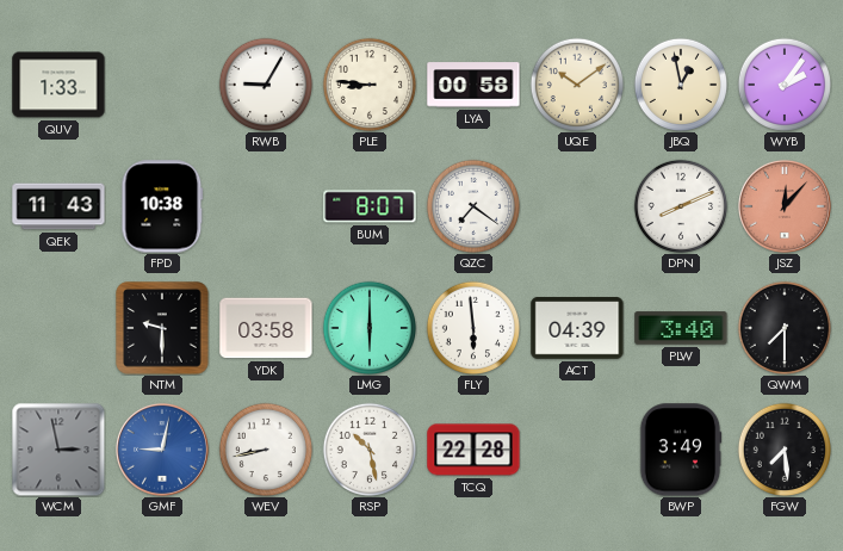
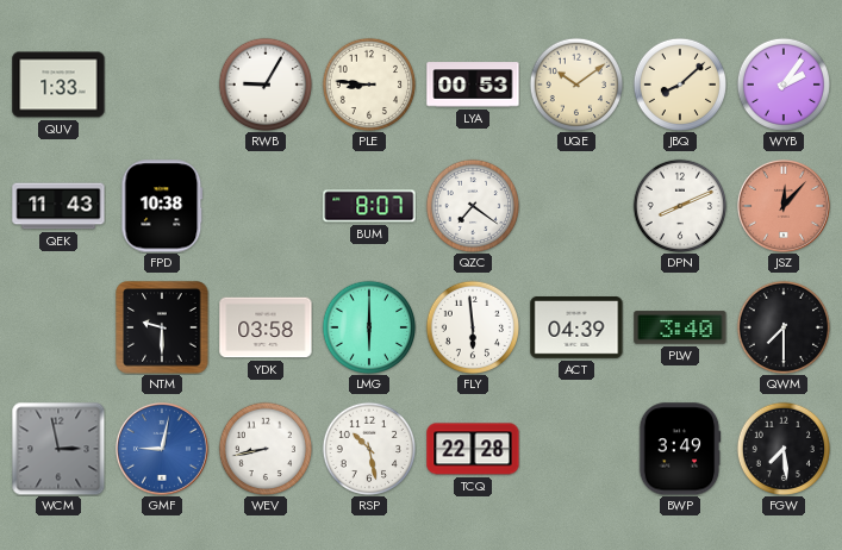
LYA: 00:58 -> 00:53 (473, 85)
JBQ: 12:58 -> 8:08 (679, 83)
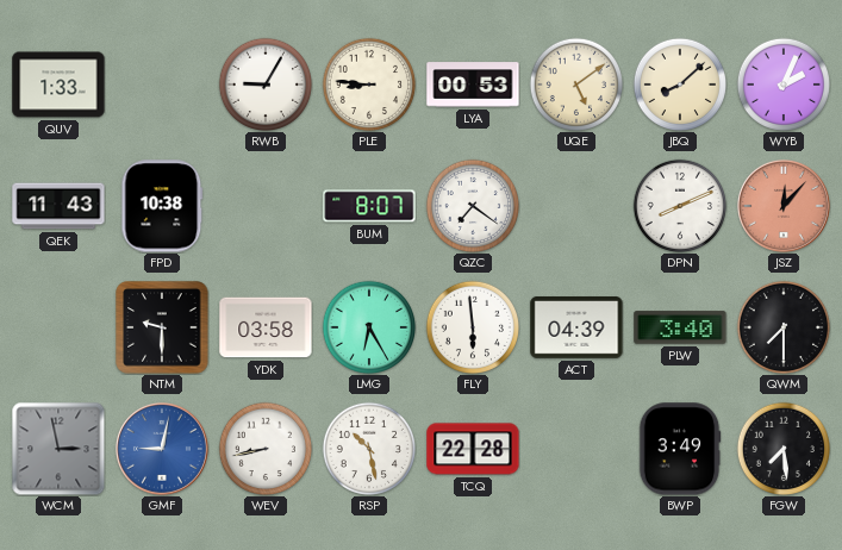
UQE: 10:09 -> 5:09 (575, 83)
WYB: 2:06 -> 2:04 (782, 83)
LMG: 6:00 -> 6:25 (368, 326)
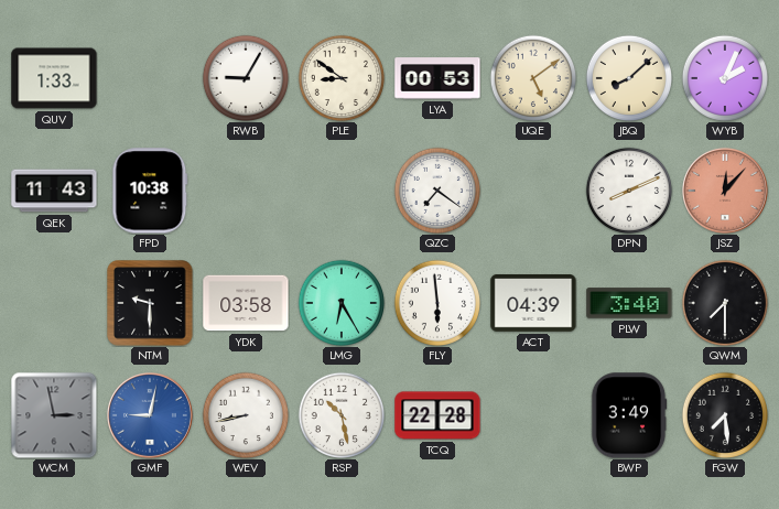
PLE: 8:46 -> 8:51 (340, 77)
BUM: 8:07 -> none (369, 206)
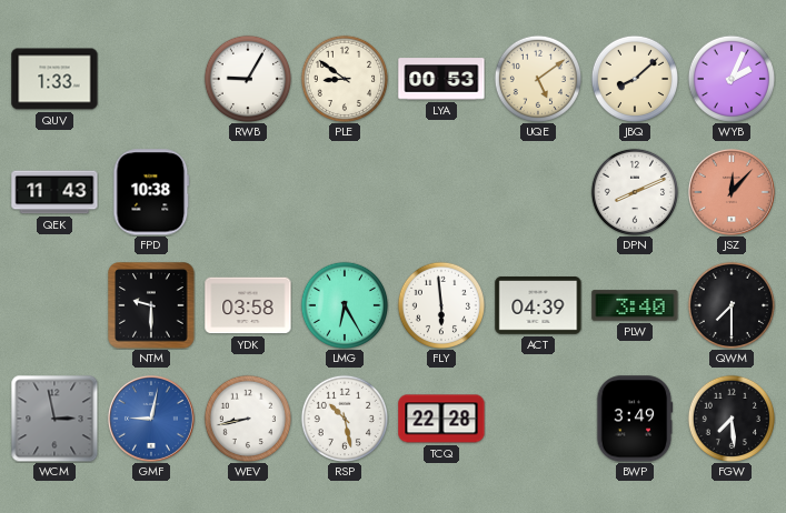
QZC: 7:21 -> none (436, 189)
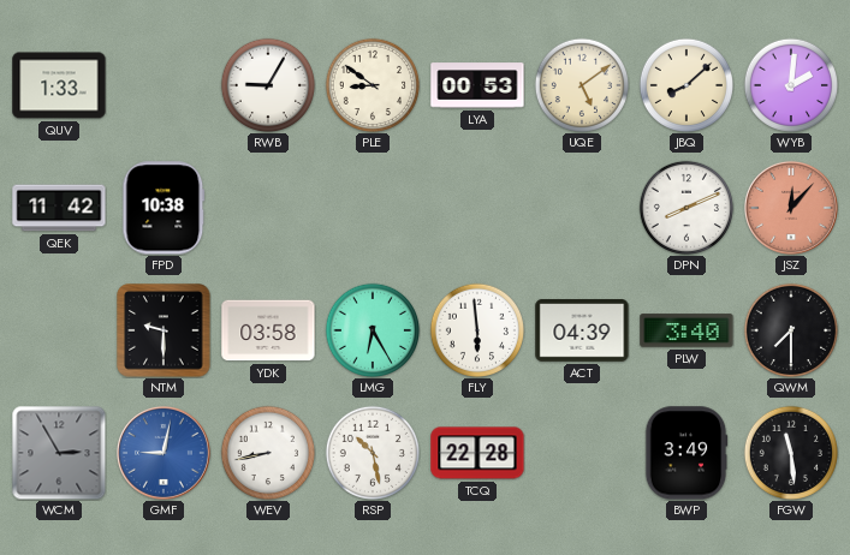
WYB: 2:04 -> 2:01 (790, 84)
QEK: 11:43 -> 11:42 (59, 208)
WCM: 2:58 -> 2:55 (59, 453)
FGW: 7:29 -> 11:29 (790, 452)
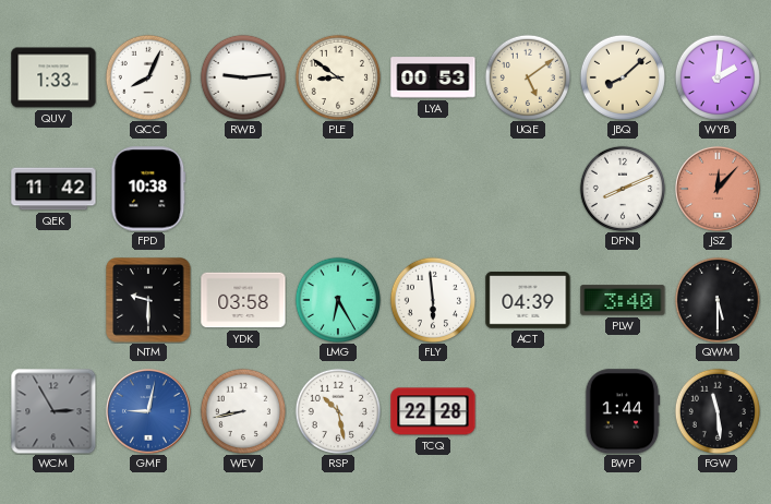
QCC: none -> 8:04 (147, 76)
RWB: 9:05 -> 9:14 (242, 76)
QWM: 7:30 -> 5:30 (716, 299)
BWP: 3:49 -> 1:44 (623, 411)
